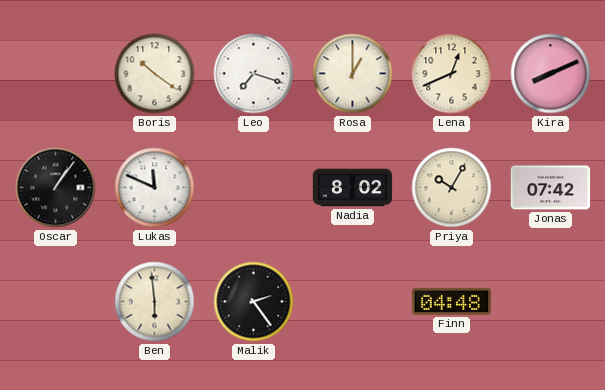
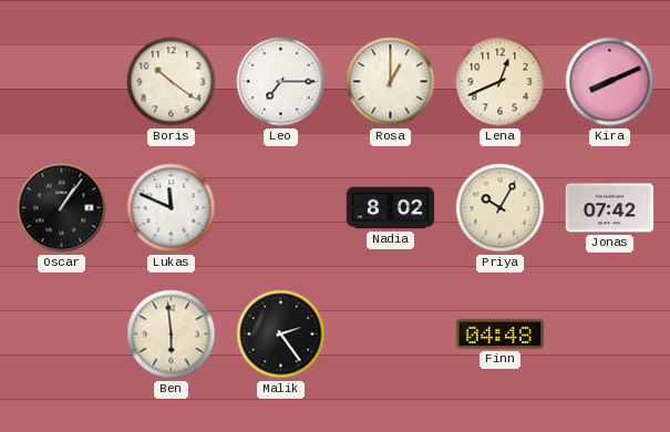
Leo: 7:18 -> 7:15 (281, 82)
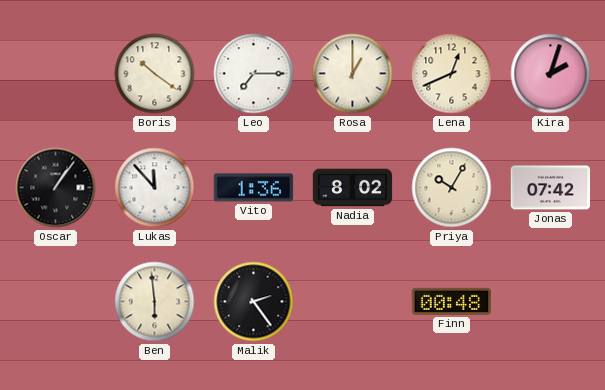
Kira: 8:11 -> 2:03 (551, 74)
Lukas: 11:49 -> 11:53 (155, 188)
Vito: none -> 1:36 (254, 188)
Finn: 04:48 -> 00:48 (452, 301)
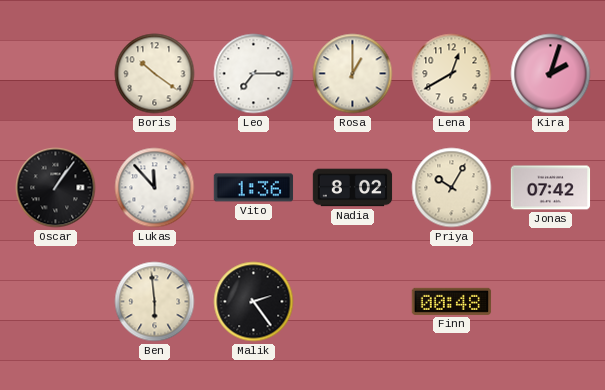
Lena: 12:41 -> 12:40 (452, 74)
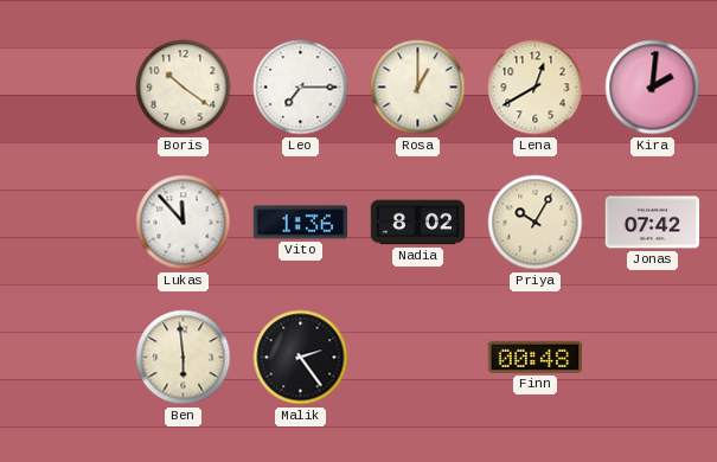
Kira: 2:03 -> 2:01 (653, 88)
Oscar: 1:06 -> none (56, 188)
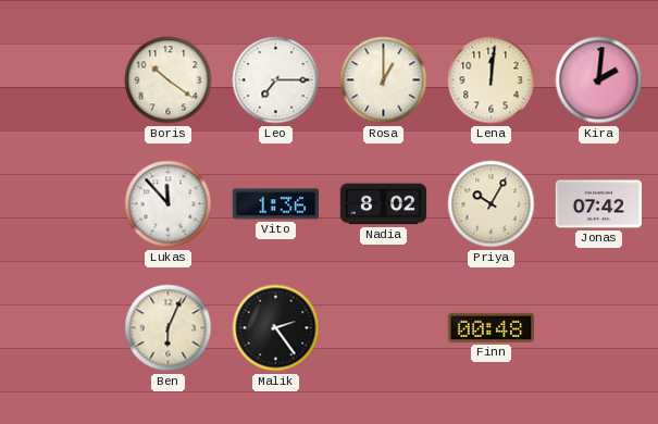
Lena: 12:40 -> 12:01 (492, 80)
Ben: 5:59 -> 6:04 (169, 328)
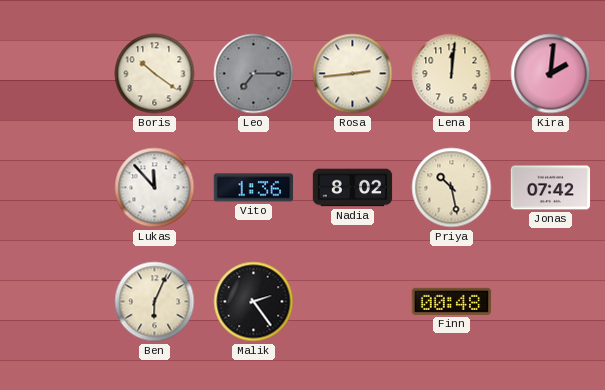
Leo dial: white -> grey (254, 74)
Rosa: 1:00 -> 2:44 (353, 74)
Priya: 10:05 -> 10:28 (452, 188)
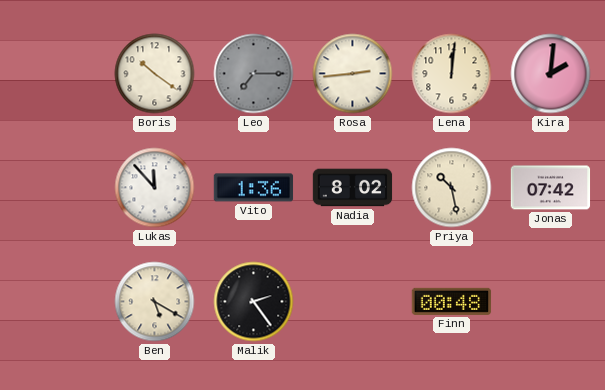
Ben: 6:04 -> 5:20 (155, 302)
